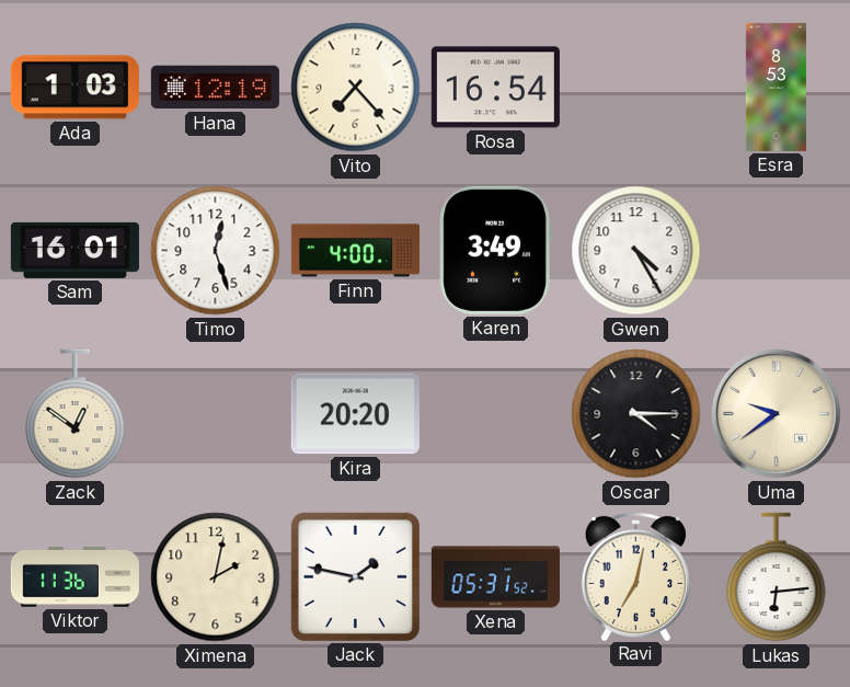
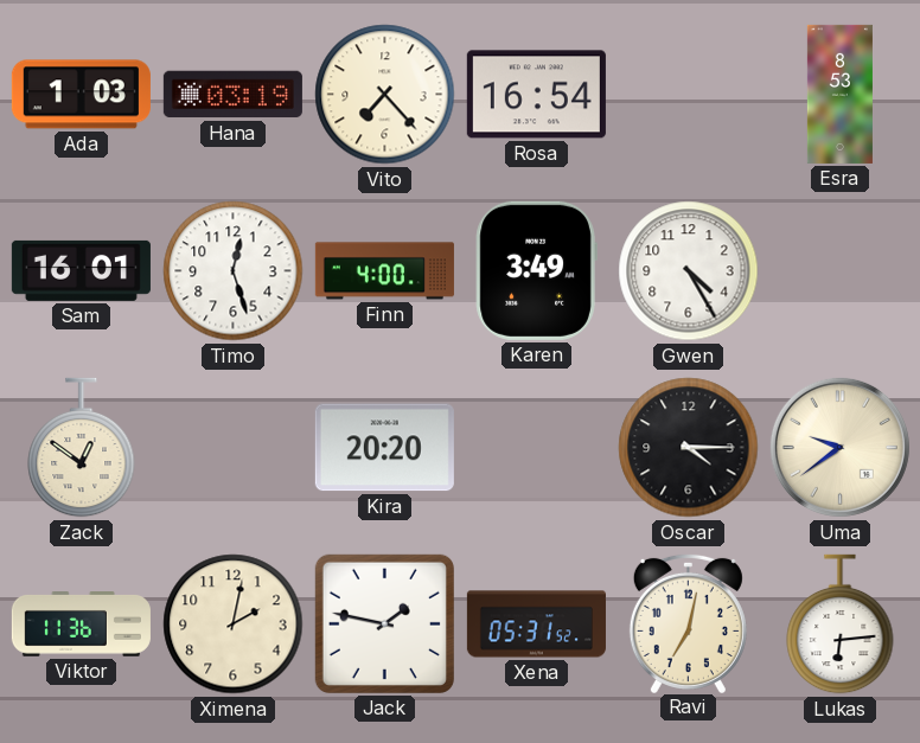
Hana: 12:19 -> 03:19 (232, 95)
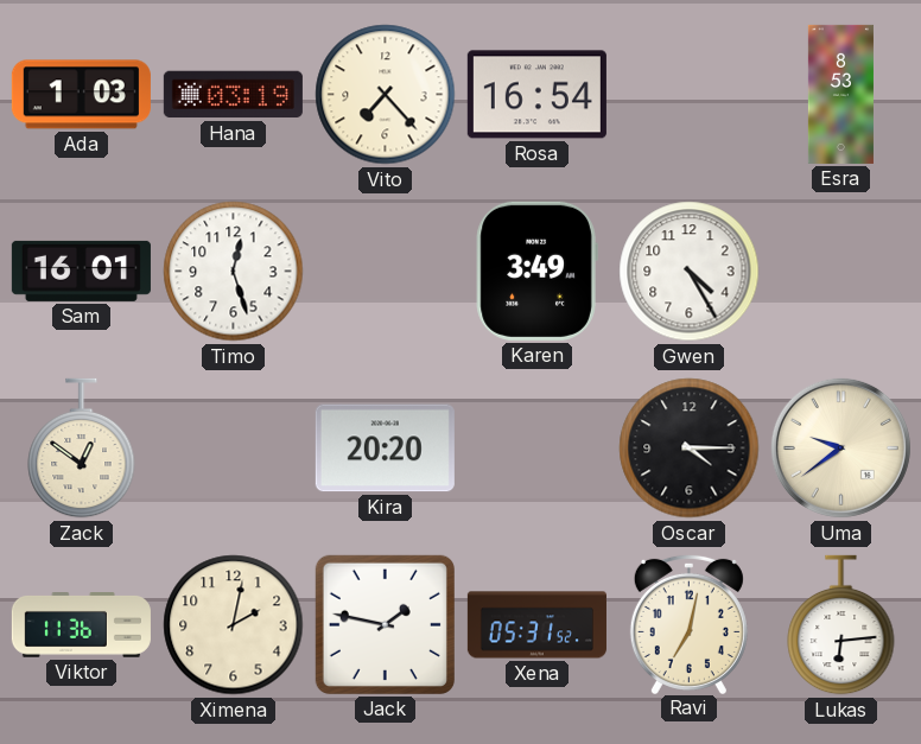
Finn: 4:00 -> none (384, 271)
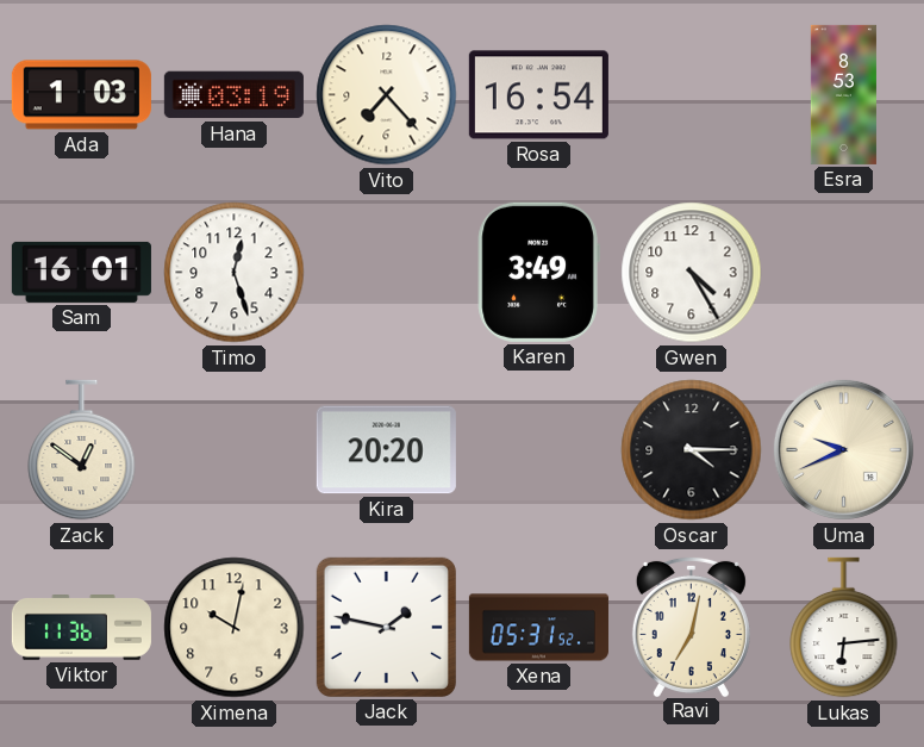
Uma: 9:39 -> 9:41 (843, 449)
Ximena: 2:02 -> 10:02 (235, 628)
